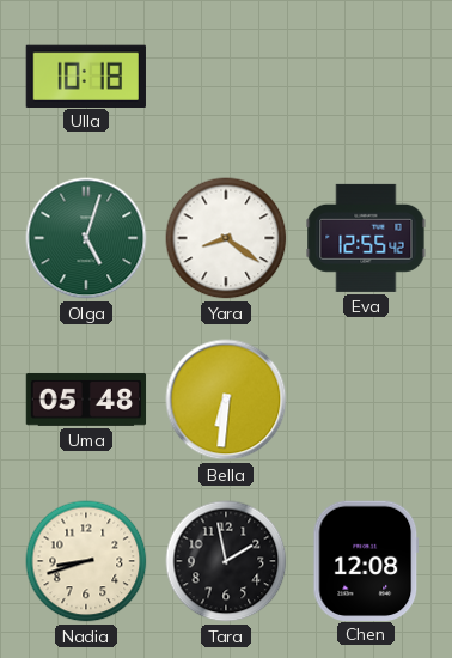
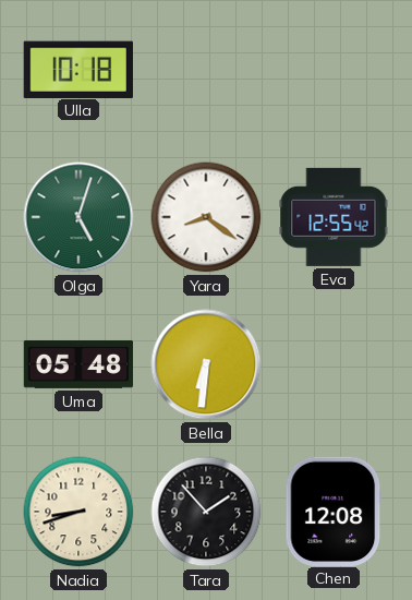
Tara: 1:58 -> 1:53 (206, 512)
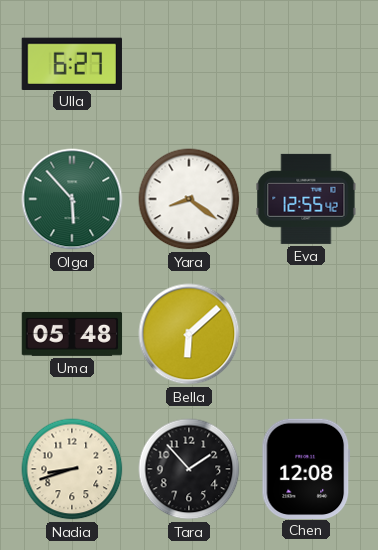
Ulla: 10:18 -> 6:27 (72, 63)
Olga: 5:03 -> 5:53 (72, 199)
Bella: 6:31 -> 6:08 (189, 334)
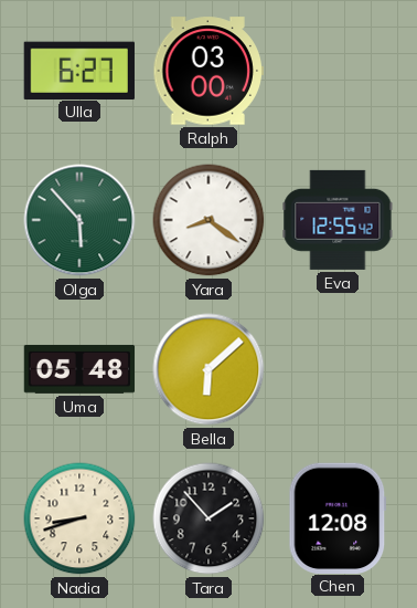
Ralph: none -> 03:00 (207, 71)
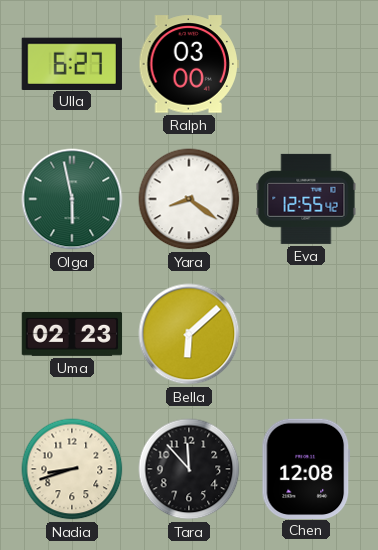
Olga: 5:53 -> 5:58 (72, 199)
Uma: 05:48 -> 02:23 (72, 334)
Tara: 1:53 -> 11:53 (189, 469)
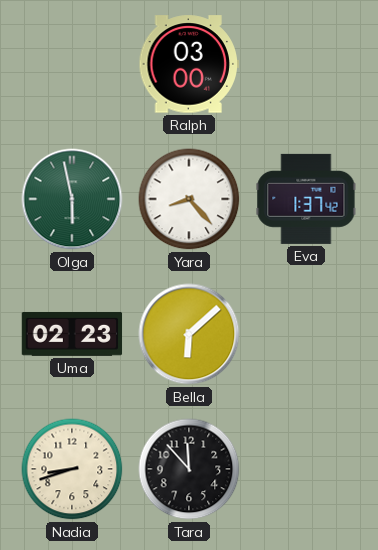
Ulla: 6:27 -> none (72, 63)
Yara: 8:21 -> 8:23 (189, 199)
Eva: 12:55 -> 1:37 (306, 199)
Chen: 12:08 -> none (306, 468)
